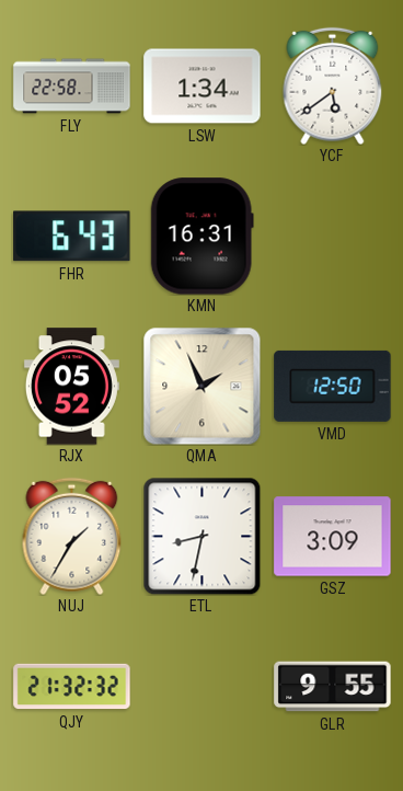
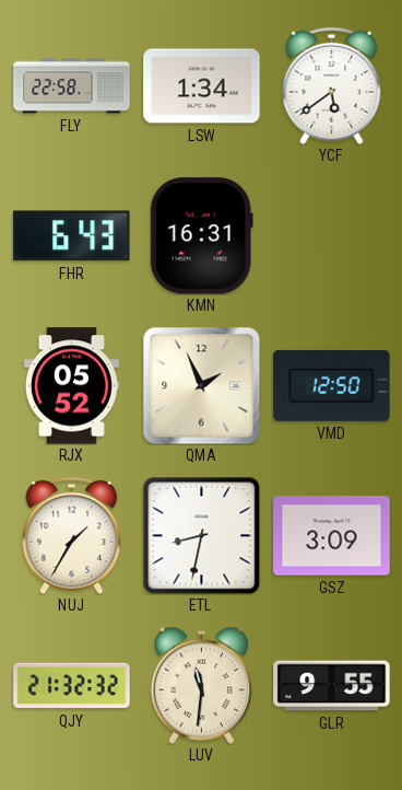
LUV: none -> 11:31 (202, 685)
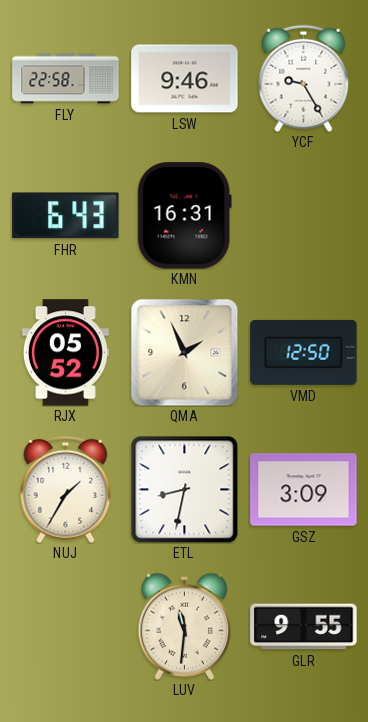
LSW: 1:34 -> 9:46 (185, 79)
YCF: 5:39 -> 9:25 (304, 78)
QJY: 21:32 -> none (72, 686)
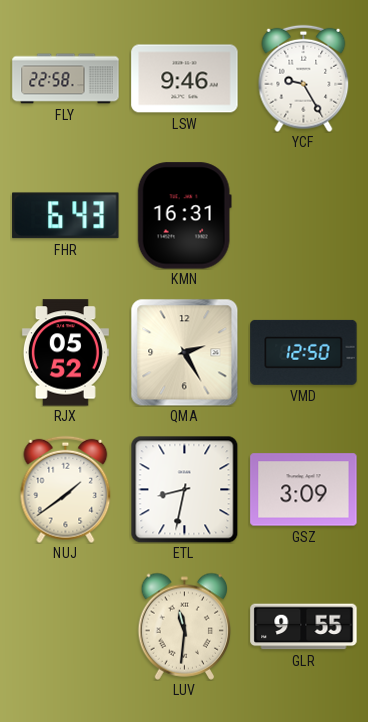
QMA: 1:56 -> 2:25 (184, 352)
NUJ: 1:35 -> 1:39 (66, 489)
